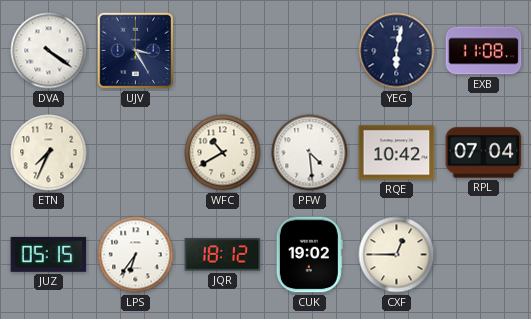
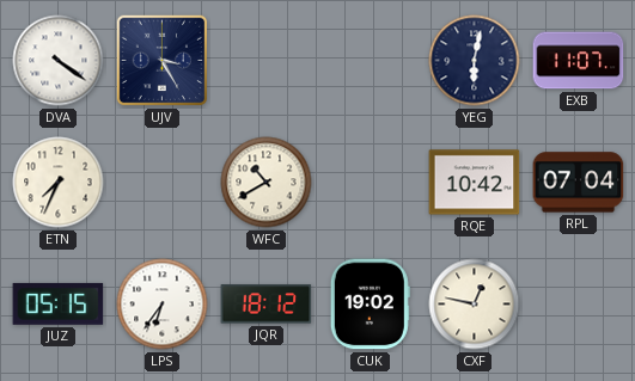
EXB: 11:08 -> 11:07 (579, 61)
PFW: 4:29 -> none (310, 153)
CXF: 12:45 -> 12:47 (475, 305)
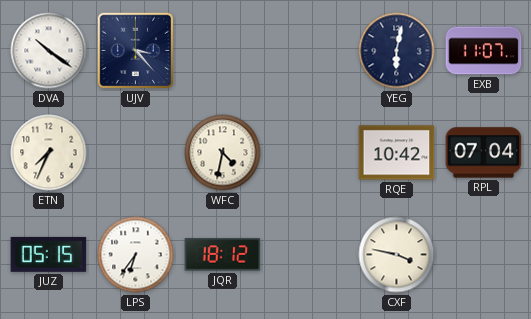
DVA: 4:21 -> 10:21 (49, 51)
UJV: 3:25 -> 3:23 (136, 51)
WFC: 10:40 -> 4:32 (223, 153)
CUK: 19:02 -> none (370, 305)
CXF: 12:47 -> 3:47 (397, 255)
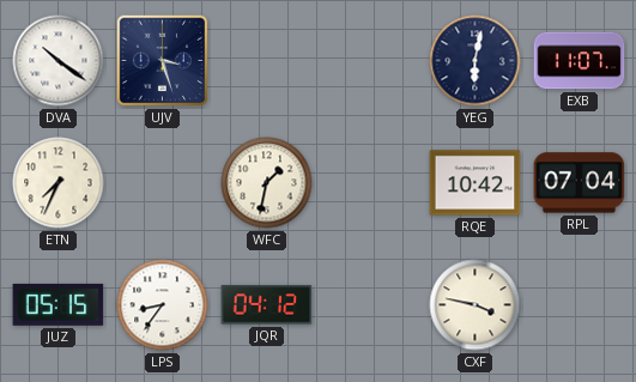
UJV: 3:23 -> 3:27 (163, 61)
WFC: 4:32 -> 1:32 (267, 183)
LPS: 6:36 -> 8:36 (163, 305)
JQR: 18:12 -> 04:12 (267, 305)
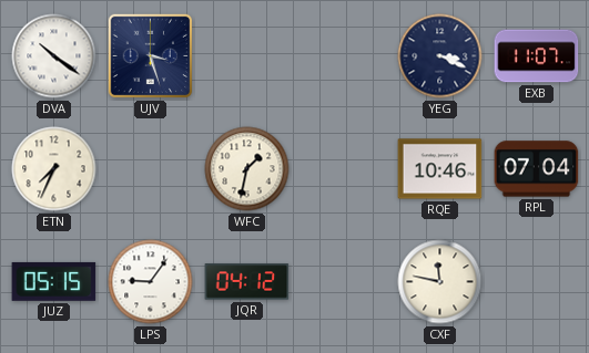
YEG: 6:02 -> 3:19 (440, 56)
RQE: 10:42 -> 10:46 (440, 169)
LPS: 8:36 -> 9:06 (151, 282)
CXF: 3:47 -> 11:47 (440, 282)
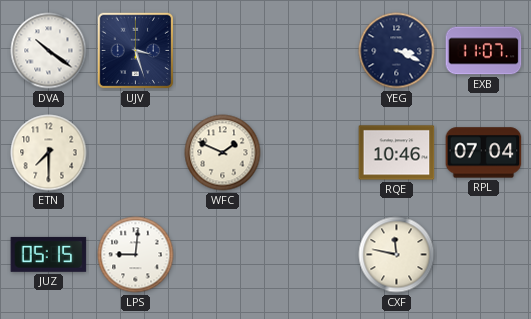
ETN: 7:34 -> 7:30 (49, 153)
WFC: 1:32 -> 1:49 (223, 153)
LPS: 9:06 -> 9:01 (136, 255)
JQR: 04:12 -> none (247, 282)
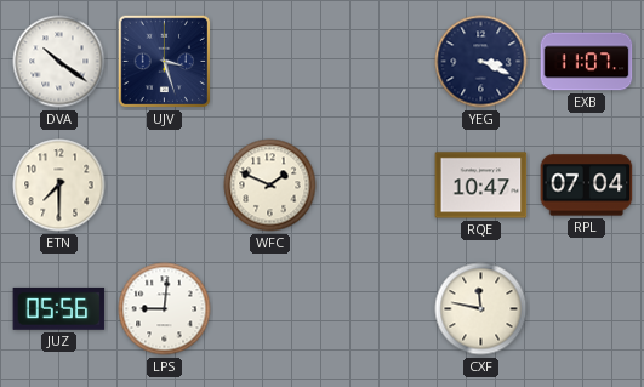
RQE: 10:46 -> 10:47 (481, 186)
JUZ: 05:15 -> 05:56 (59, 308)
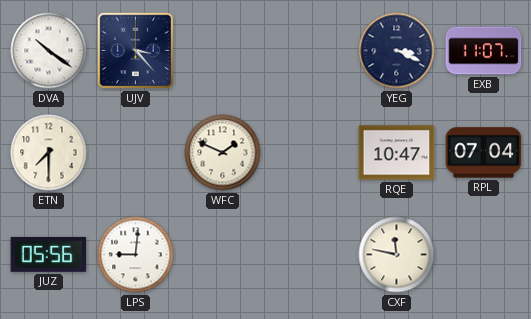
UJV: 3:27 -> 3:23 (136, 51)
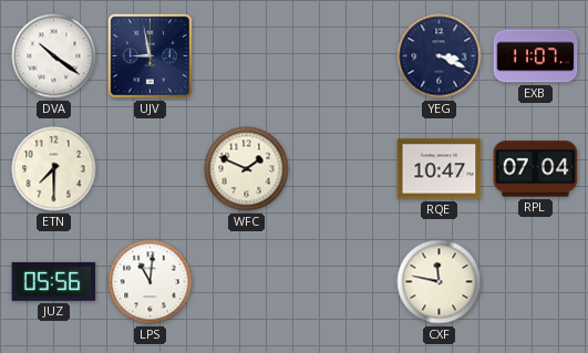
UJV: 3:23 -> 8:58 (151, 56)
LPS: 9:01 -> 11:01 (151, 282)
